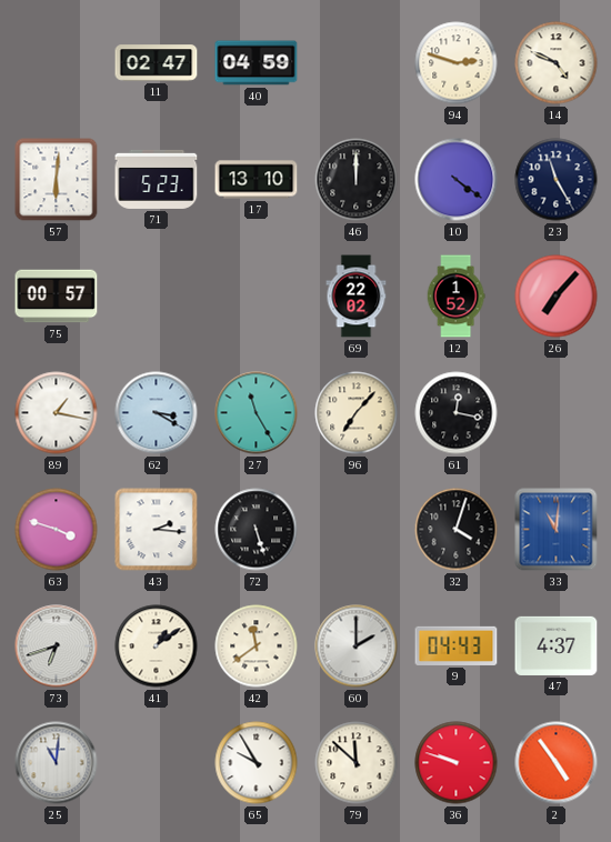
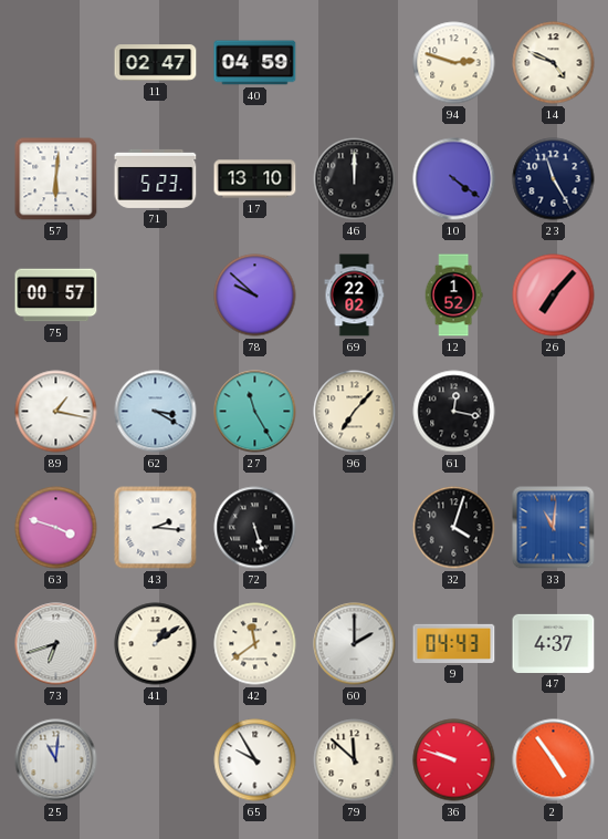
78: none -> 9:52 (255, 296)
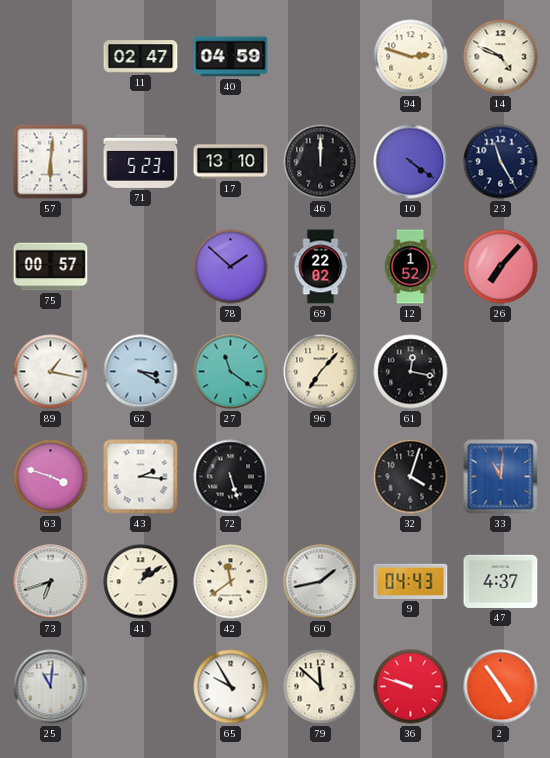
78: 9:52 -> 1:52 (231, 267)
27: 11:25 -> 11:21 (231, 372)
60: 2:00 -> 1:43 (321, 582)
